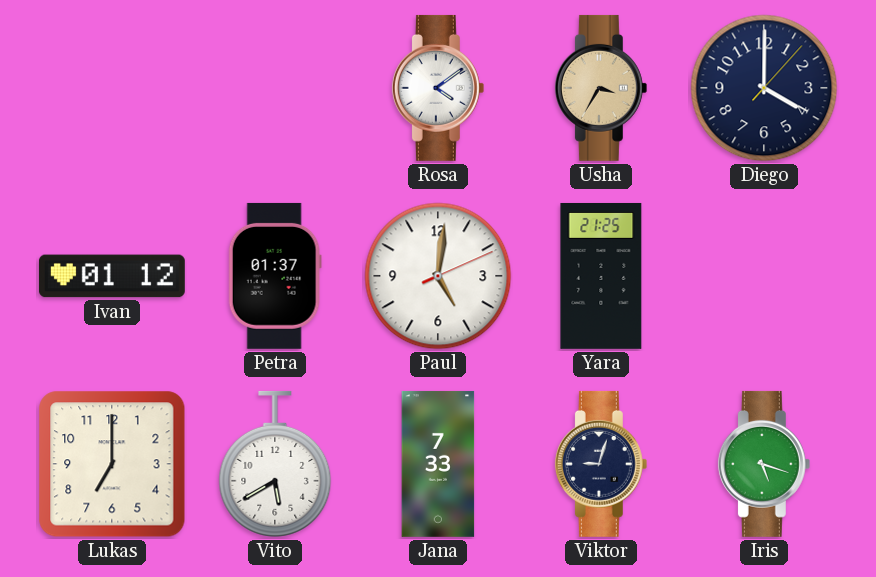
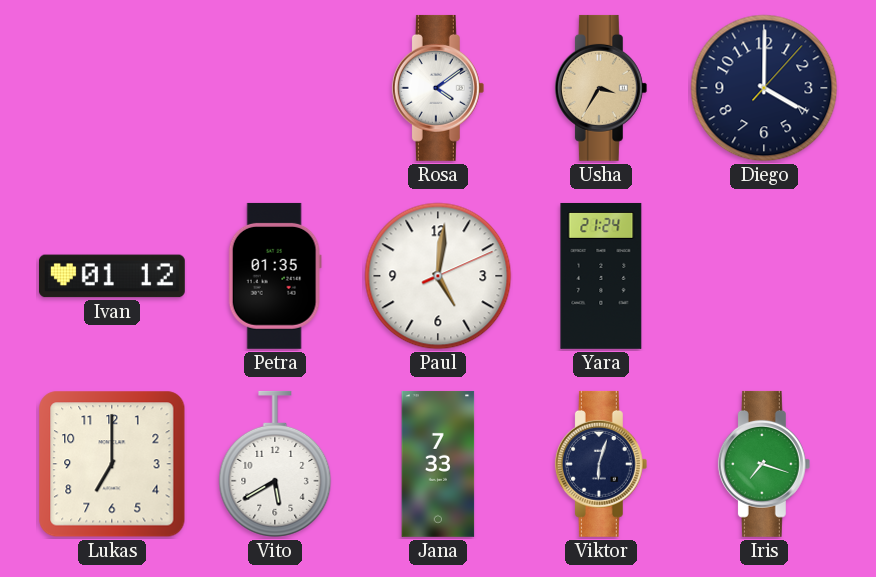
Petra: 01:37 -> 01:35 (275, 276)
Yara: 21:25 -> 21:24 (601, 276)
Viktor: 9:03 -> 6:03 (601, 464)
Iris: 5:18 -> 7:18 (764, 464)
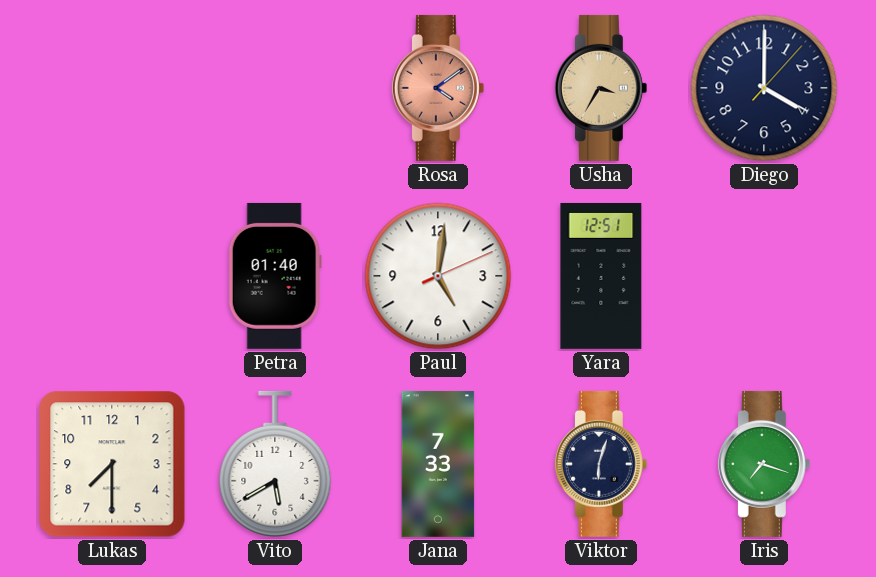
Rosa dial: white -> salmon (438, 88)
Ivan: 01:12 -> none (112, 276)
Petra: 01:35 -> 01:40 (275, 276)
Yara: 21:24 -> 12:51 (601, 276)
Lukas: 7:00 -> 7:30 (112, 464)
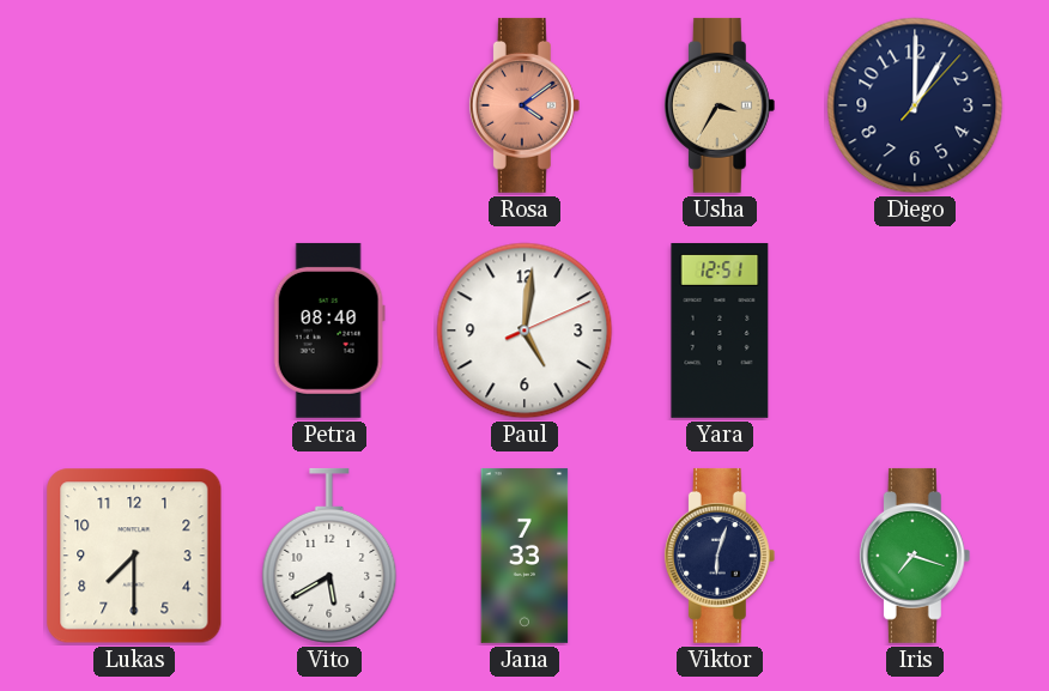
Diego: 4:00 -> 1:00 (915, 105)
Petra: 01:40 -> 08:40 (329, 331)
